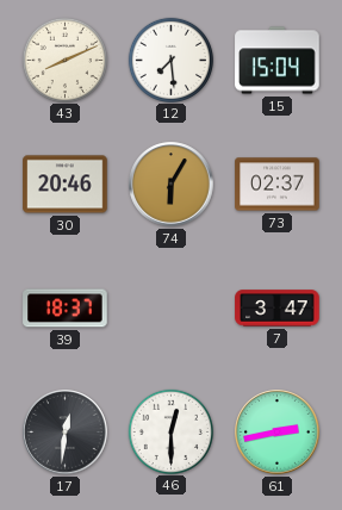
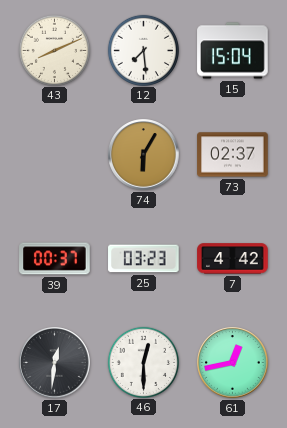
30: 20:46 -> none (66, 185)
39: 18:37 -> 00:37 (55, 259)
25: none -> 03:23 (144, 259)
7: 3:47 -> 4:42 (233, 259)
61: 2:43 -> 12:43 (233, 363)
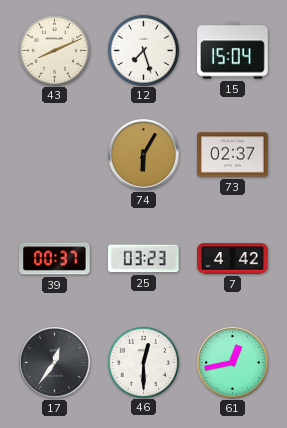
12: 7:29 -> 7:27 (143, 50)
17: 12:31 -> 12:36 (55, 363)
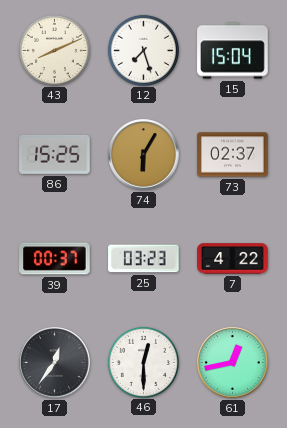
86: none -> 15:25 (55, 154)
7: 4:42 -> 4:22 (233, 259)
